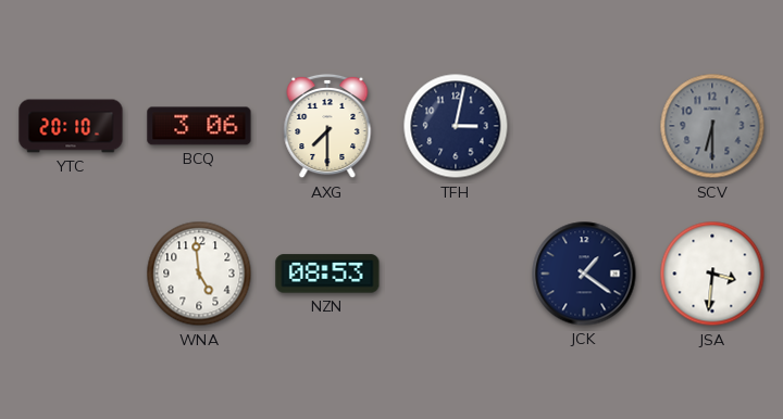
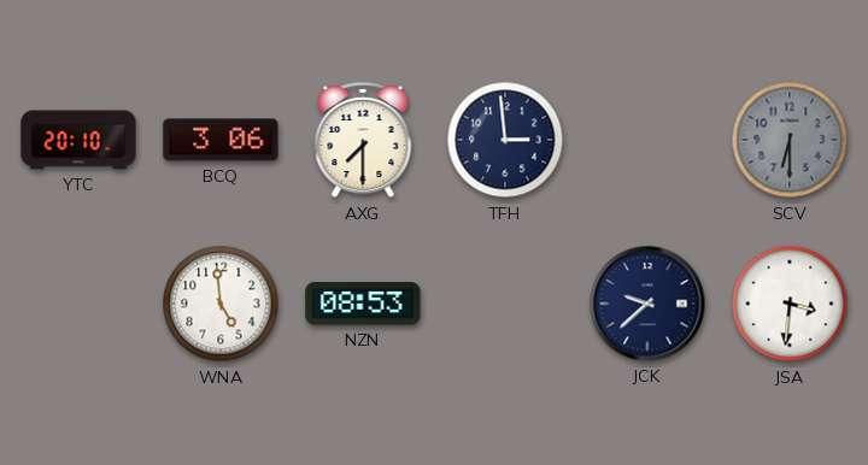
TFH: 3:02 -> 2:59 (505, 140)
JCK: 1:21 -> 9:38 (647, 304)
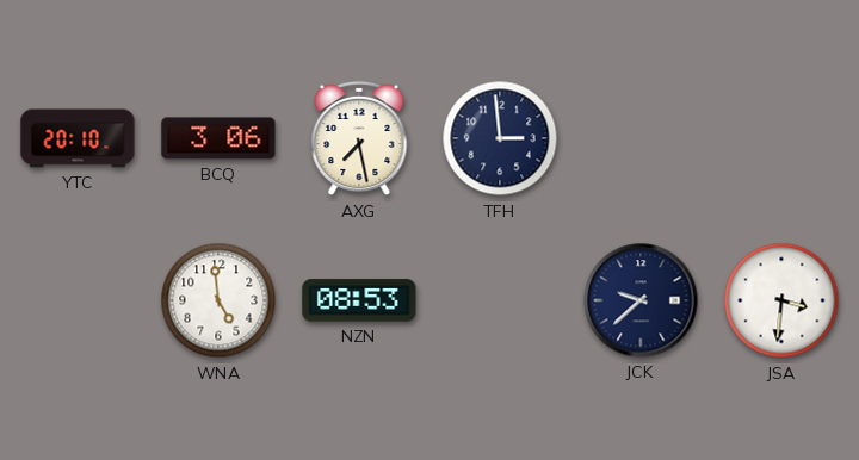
AXG: 7:30 -> 7:28 (359, 138)
SCV: 6:30 -> none (790, 140)
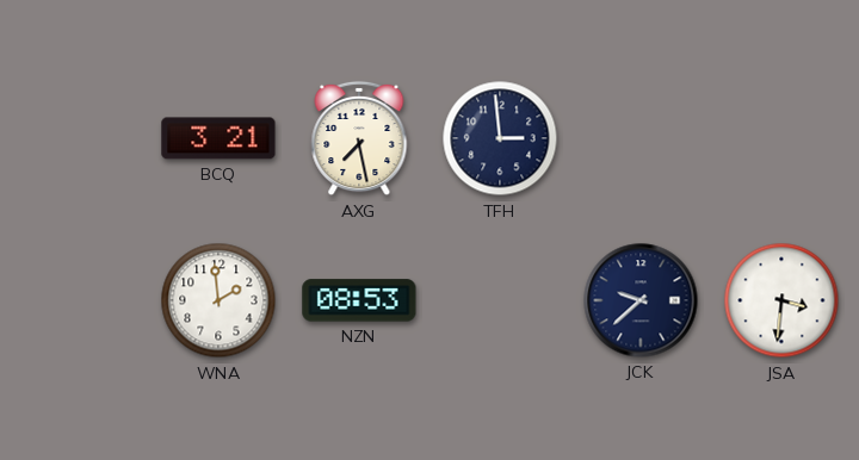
YTC: 20:10 -> none (78, 138)
BCQ: 3:06 -> 3:21 (218, 138)
WNA: 4:59 -> 1:59 (218, 300)
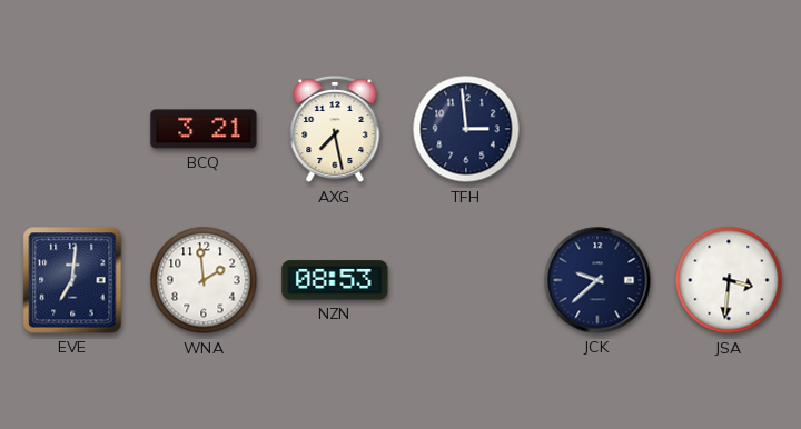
EVE: none -> 7:01 (72, 280)
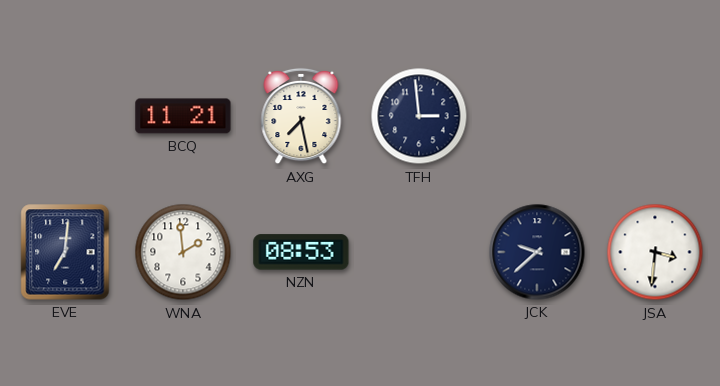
BCQ: 3:21 -> 11:21 (183, 116)
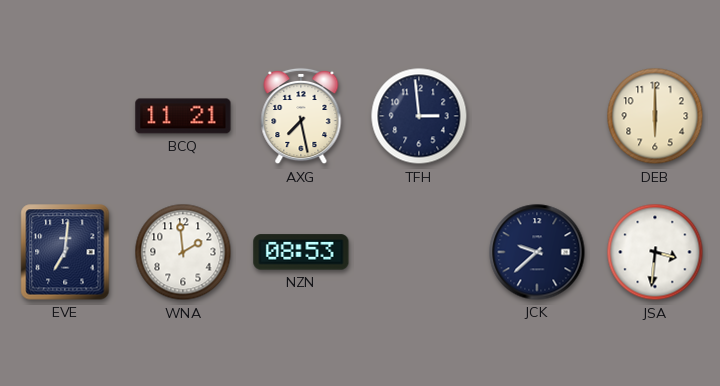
DEB: none -> 6:00 (655, 116)
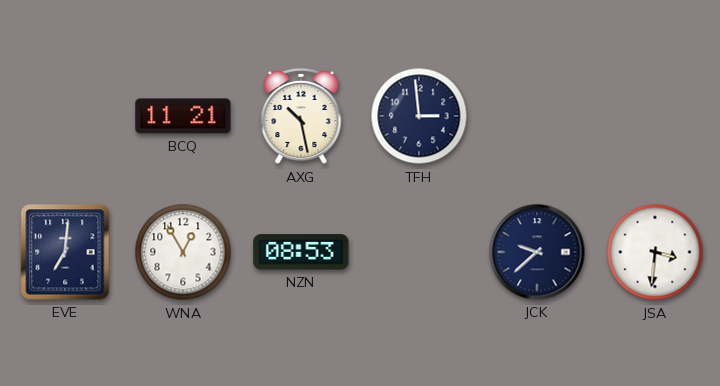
AXG: 7:28 -> 10:28 (301, 116)
DEB: 6:00 -> none (655, 116)
WNA: 1:59 -> 12:55 (183, 252)
